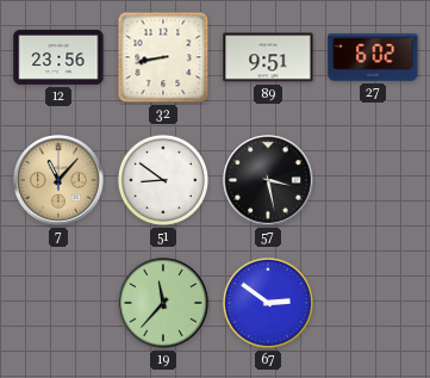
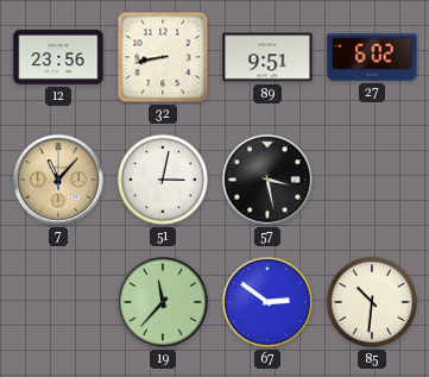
51: 8:51 -> 3:02 (163, 180)
85: none -> 10:31 (372, 302)
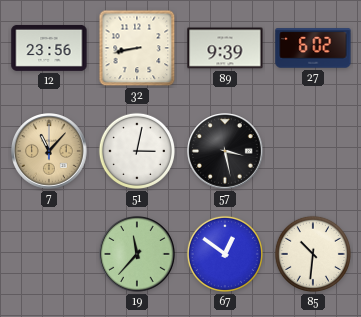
89: 9:51 -> 9:39 (225, 48)
67: 2:51 -> 12:51 (225, 254)
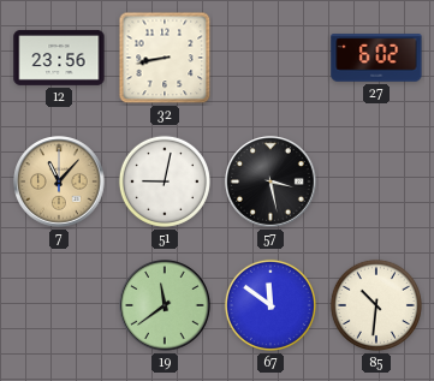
89: 9:39 -> none (225, 48)
51: 3:02 -> 9:02 (165, 181)
19: 11:37 -> 11:39 (165, 305)
67: 12:51 -> 11:51 (270, 305)
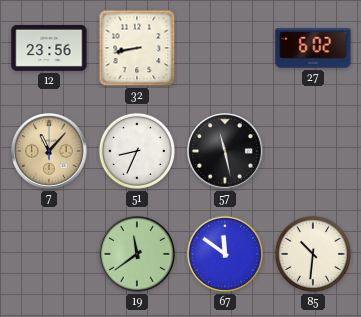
51: 9:02 -> 8:34 (137, 151)
57: 3:28 -> 11:28 (225, 151)
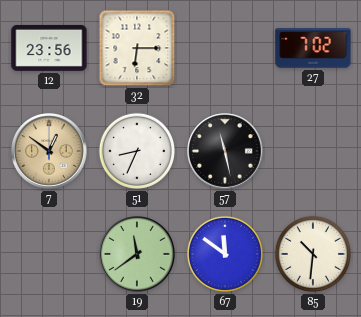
32: 8:43 -> 6:15 (137, 48)
27: 6:02 -> 7:02 (313, 48)
7: 11:07 -> 12:51 (49, 151)
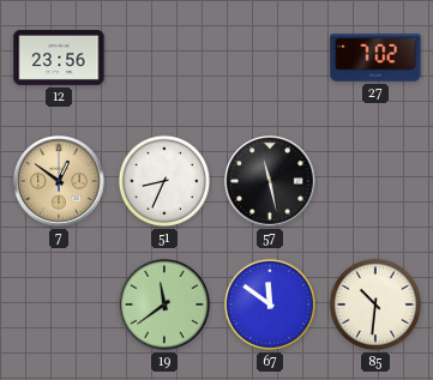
32: 6:15 -> none (137, 48)
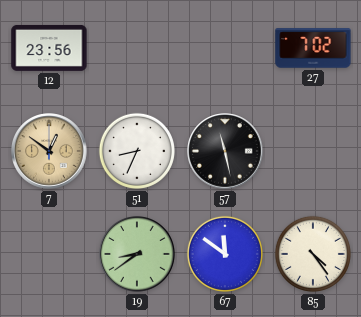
19: 11:39 -> 8:39 (137, 254)
85: 10:31 -> 4:24 (313, 254)
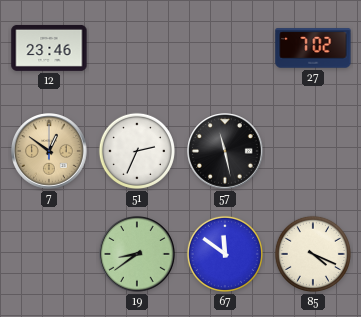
12: 23:56 -> 23:46 (49, 48)
51: 8:34 -> 2:34 (137, 151)
85: 4:24 -> 4:19 (313, 254)
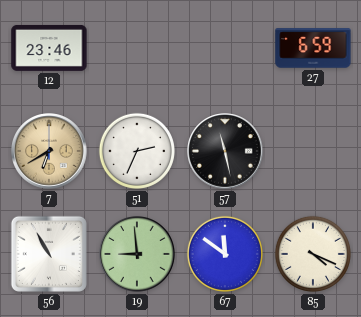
27: 7:02 -> 6:59 (313, 48)
7: 12:51 -> 6:40 (49, 151)
56: none -> 10:55 (49, 254)
19: 8:39 -> 8:59 (137, 254)
